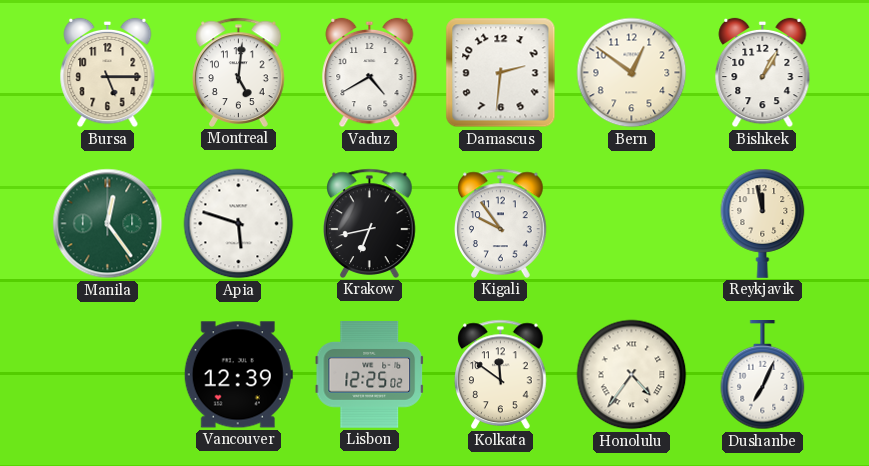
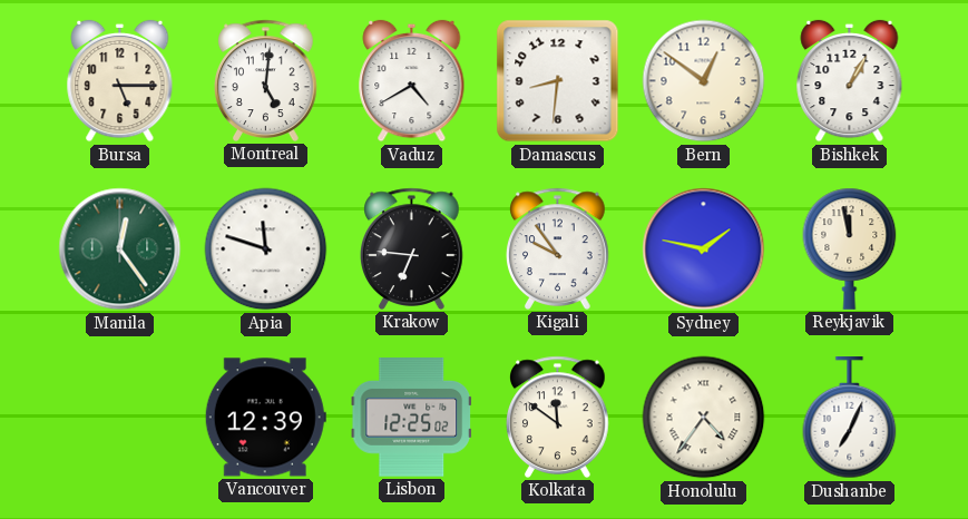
Damascus: 2:31 -> 8:31 (558, 81)
Apia: 5:48 -> 11:48 (266, 249)
Krakow: 6:43 -> 6:46 (412, 248)
Sydney: none -> 1:47 (704, 249)
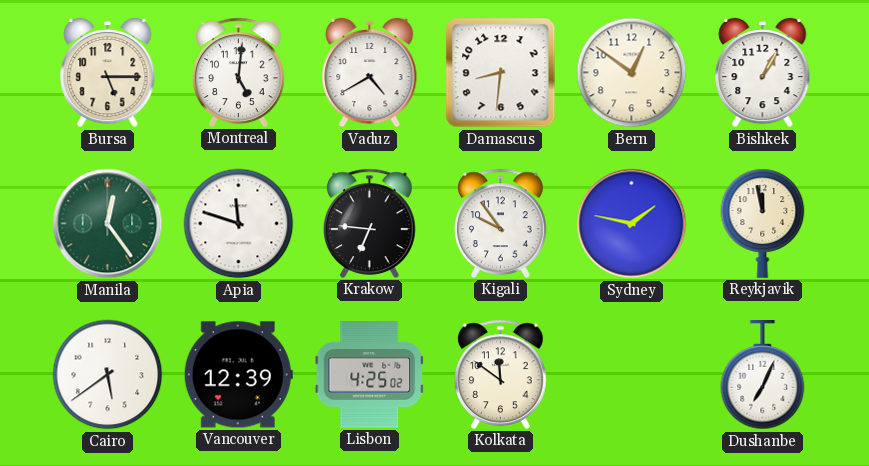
Cairo: none -> 5:39 (108, 375)
Lisbon: 12:25 -> 4:25 (370, 375)
Honolulu: 4:36 -> none (704, 418)
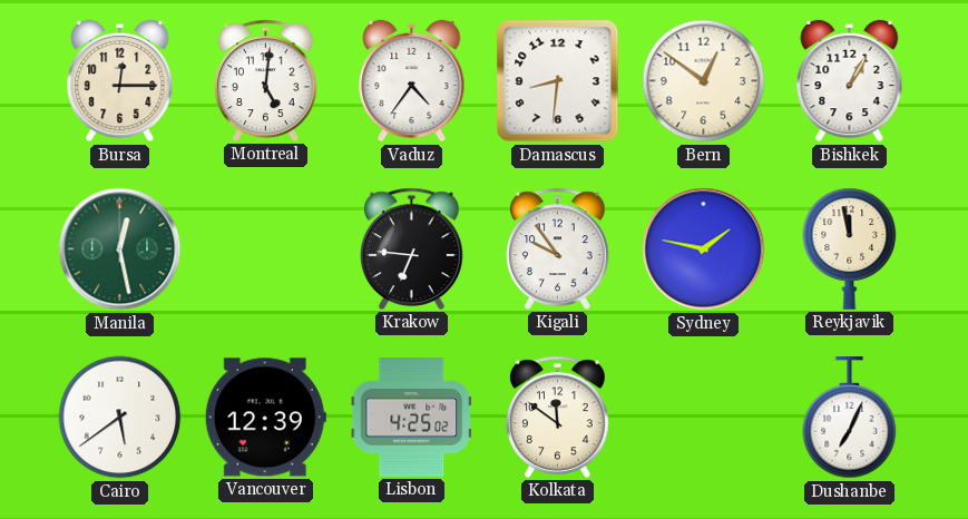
Bursa: 5:15 -> 12:15 (120, 81)
Vaduz: 4:40 -> 4:36 (412, 81)
Manila: 12:24 -> 12:28 (120, 249)
Apia: 11:48 -> none (239, 224)
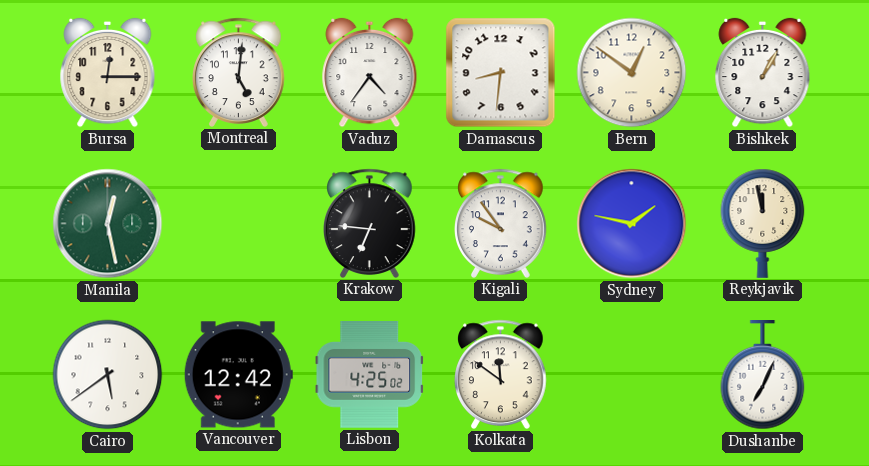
Vancouver: 12:39 -> 12:42 (238, 375)
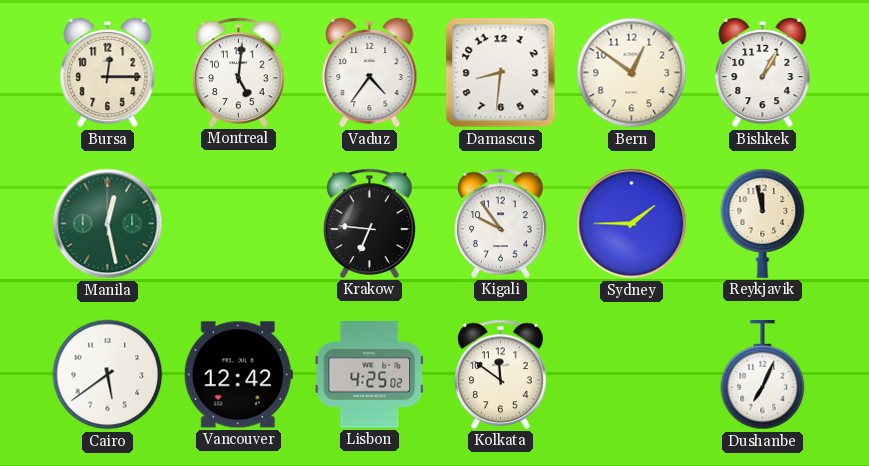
Sydney: 1:47 -> 1:45 (632, 224)
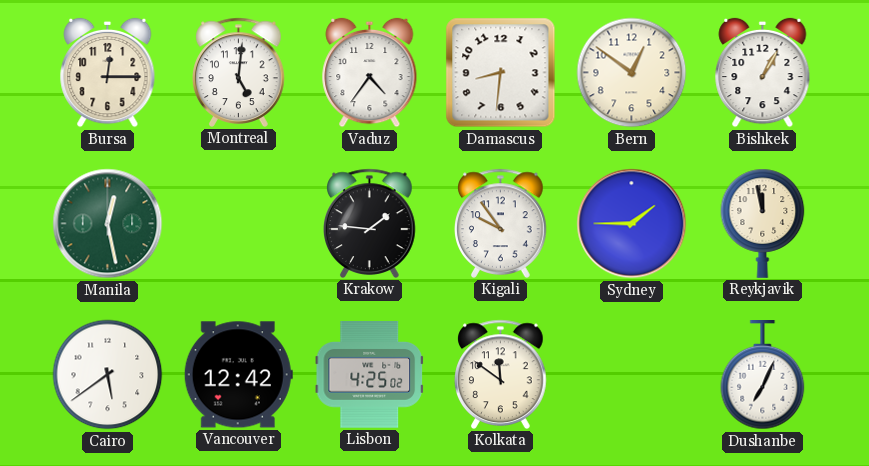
Krakow: 6:46 -> 1:46 (370, 223)
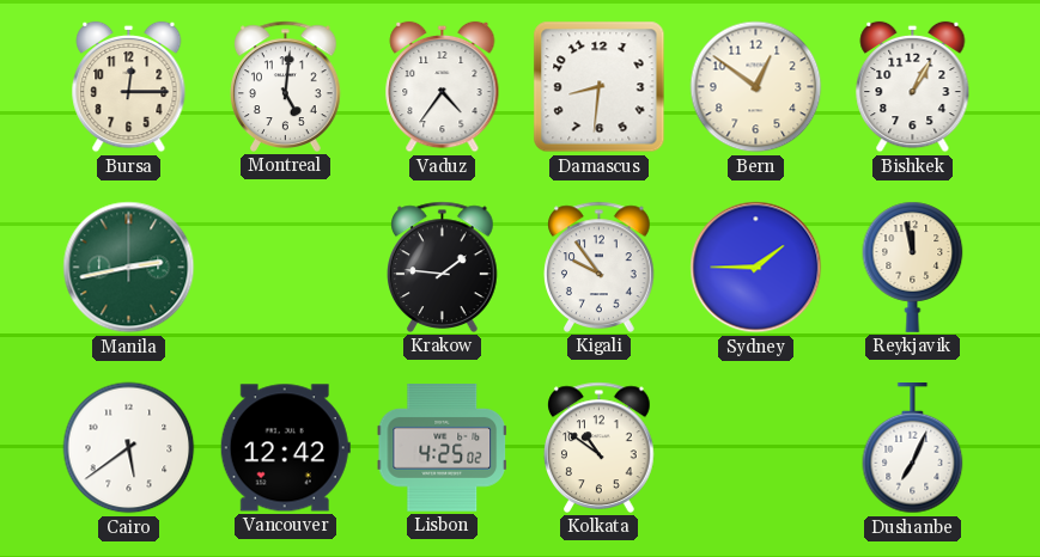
Manila: 12:28 -> 2:43 (129, 268)
Kolkata: 11:51 -> 10:51 (600, 447)
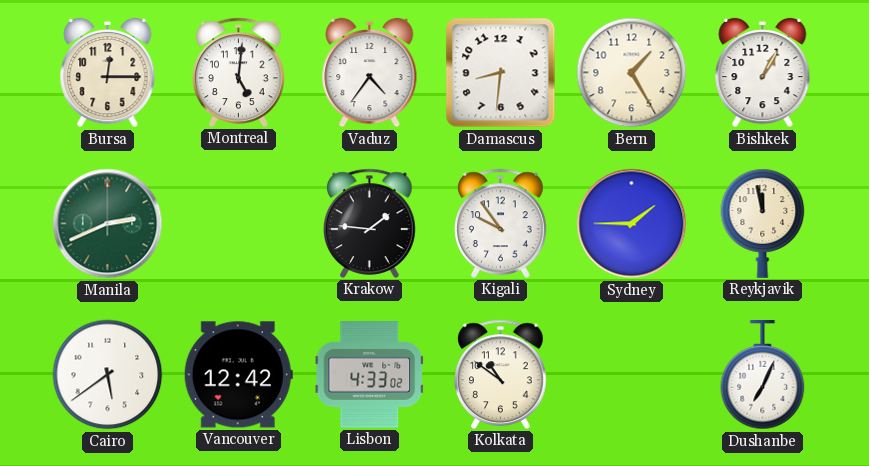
Bern: 12:51 -> 1:25 (632, 73)
Manila: 2:43 -> 2:41 (108, 224)
Lisbon: 4:25 -> 4:33 (370, 375)
